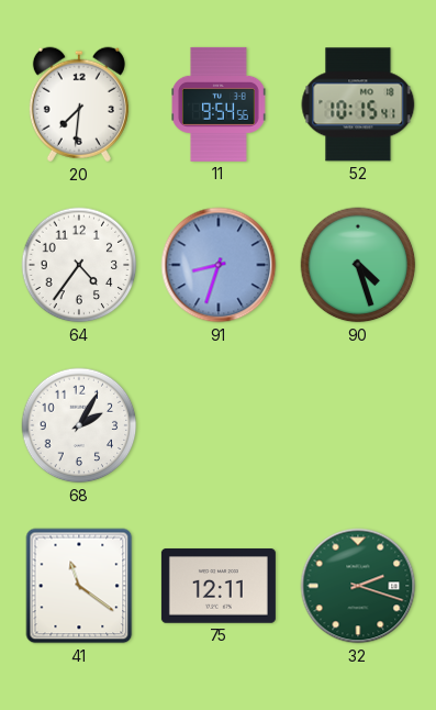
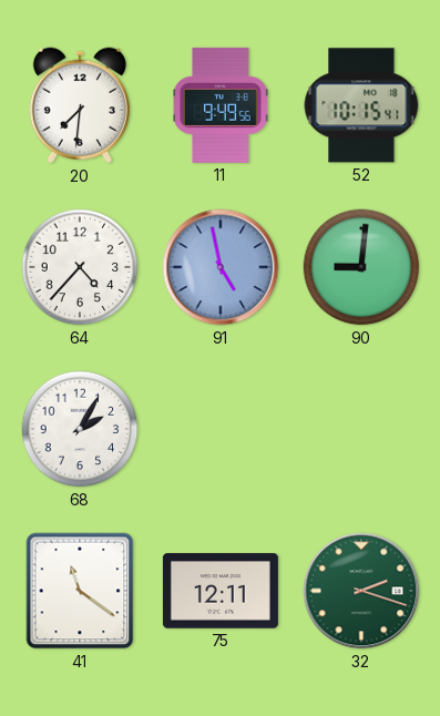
11: 9:54 -> 9:49 (222, 105)
64: 4:36 -> 4:37 (80, 267)
91: 8:33 -> 4:58 (221, 267)
90: 4:27 -> 9:01 (361, 267)
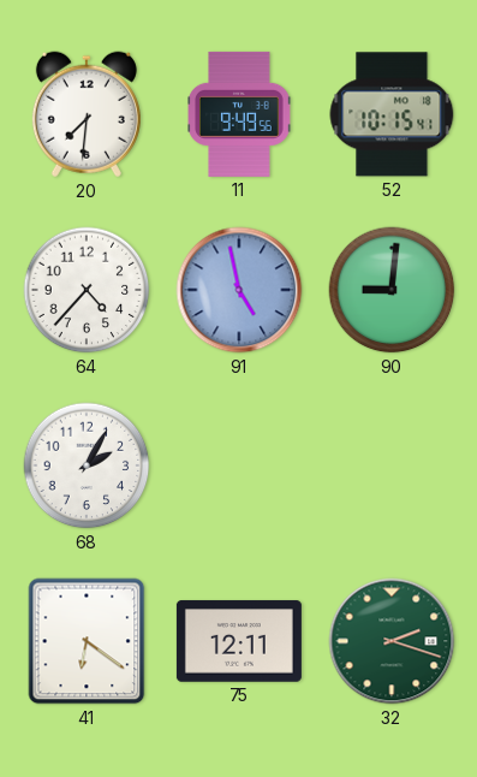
41: 11:21 -> 6:21 (87, 641)
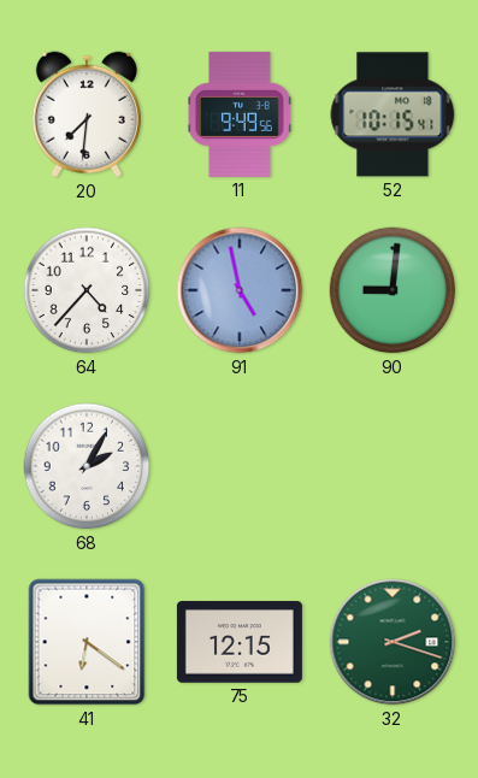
75: 12:11 -> 12:15 (240, 642)
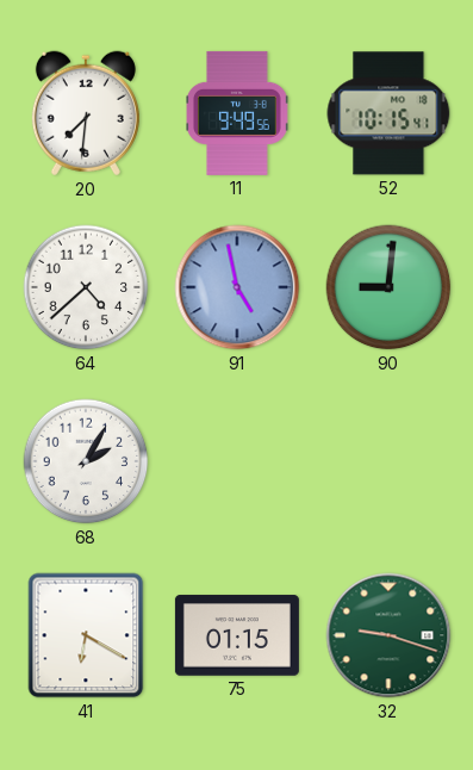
64: 4:37 -> 4:38 (86, 287)
41: 6:21 -> 6:20 (86, 635)
75: 12:15 -> 01:15 (237, 635)
32: 2:18 -> 9:18 (388, 635)
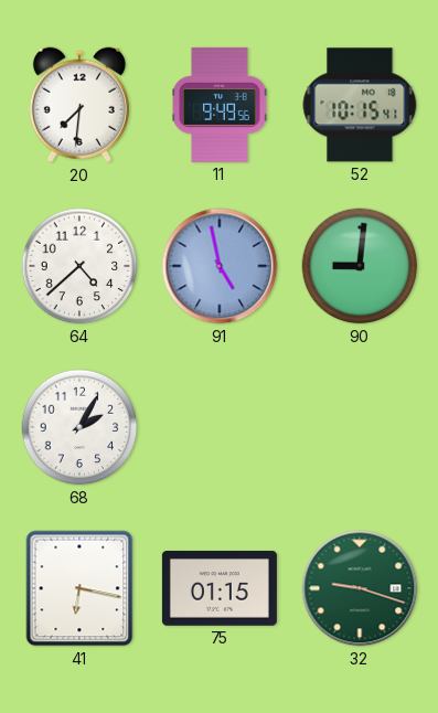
41: 6:20 -> 6:17 (79, 588)
